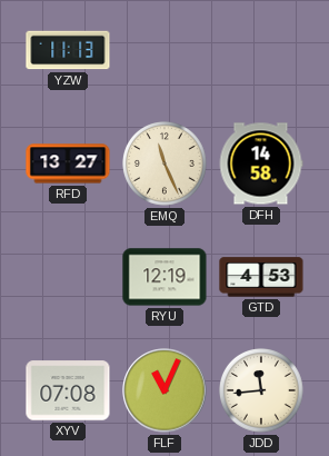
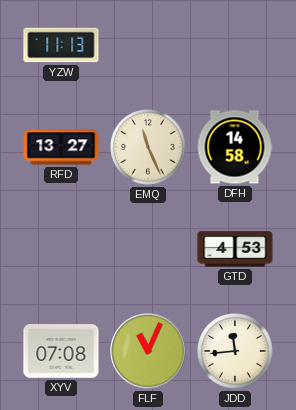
RYU: 12:19 -> none (164, 277)
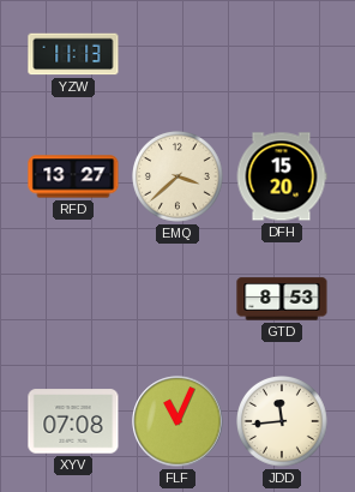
EMQ: 11:26 -> 3:38 (179, 178)
DFH: 14:58 -> 15:20 (282, 176)
GTD: 4:53 -> 8:53 (282, 299)
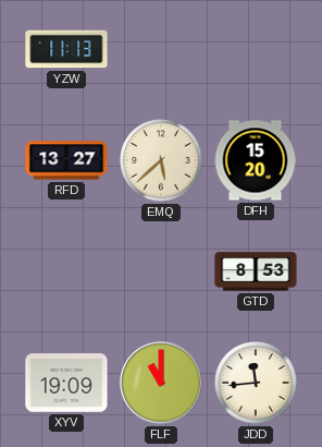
EMQ: 3:38 -> 5:38 (162, 161)
XYV: 07:08 -> 19:09 (66, 383)
FLF: 11:04 -> 11:00 (161, 383)
